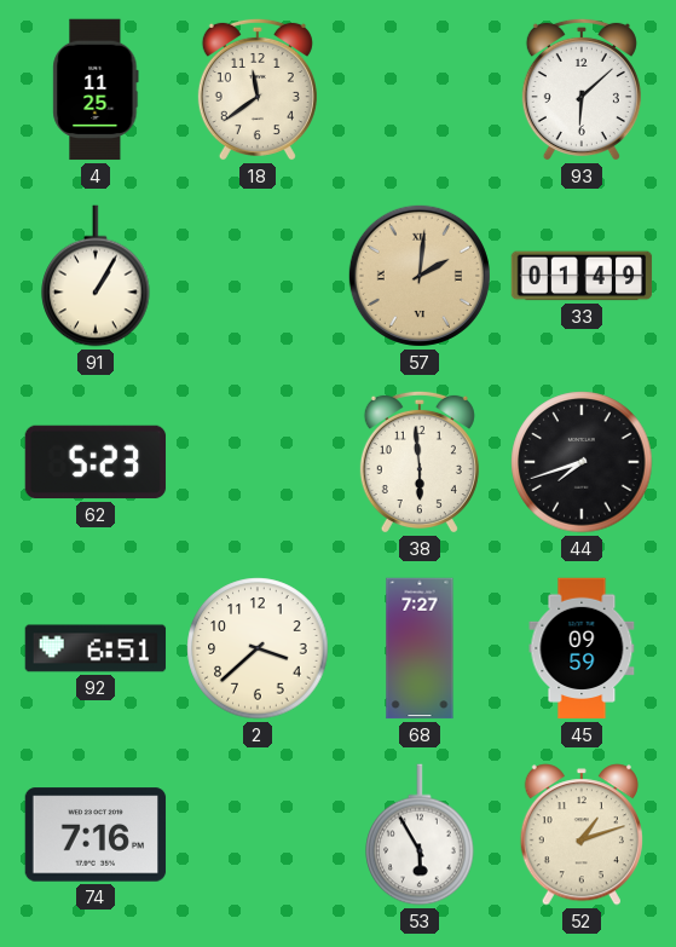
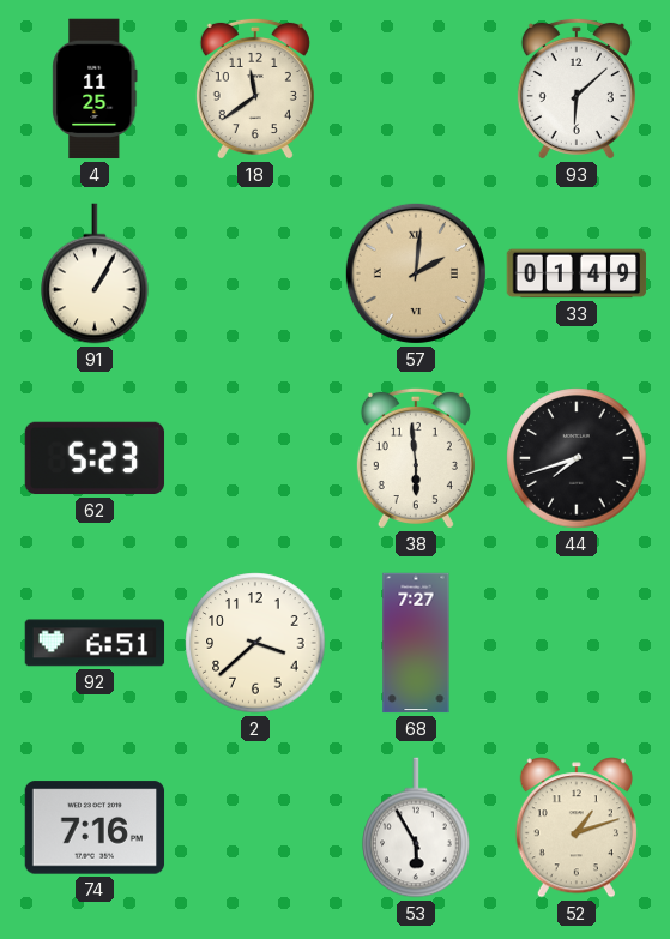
45: 09:59 -> none (582, 648)
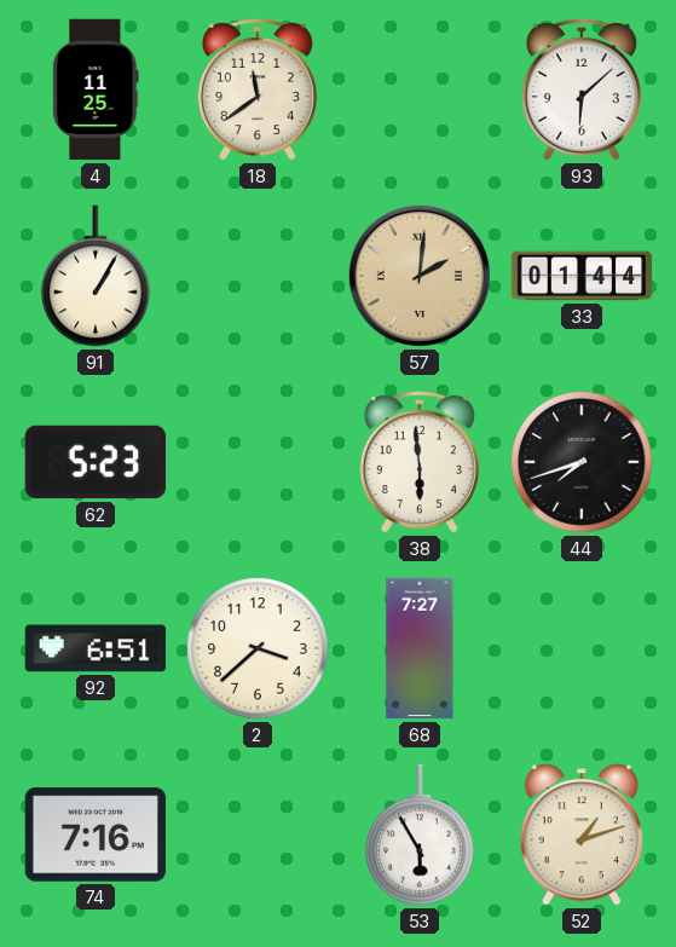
33: 01:49 -> 01:44 (582, 276)
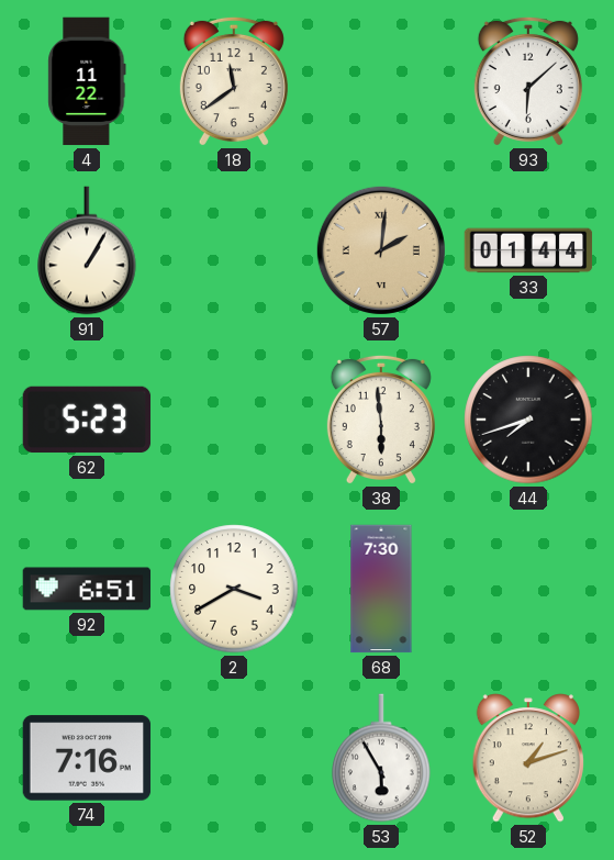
4: 11:25 -> 11:22 (87, 81)
2: 3:38 -> 3:40 (234, 589)
68: 7:27 -> 7:30 (381, 589)
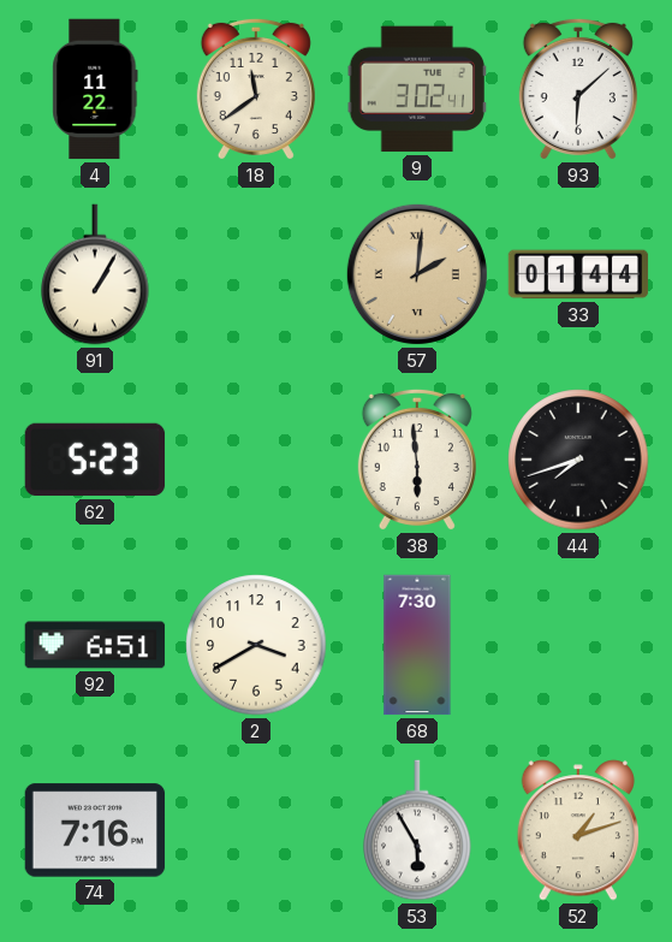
9: none -> 3:02 (416, 89)
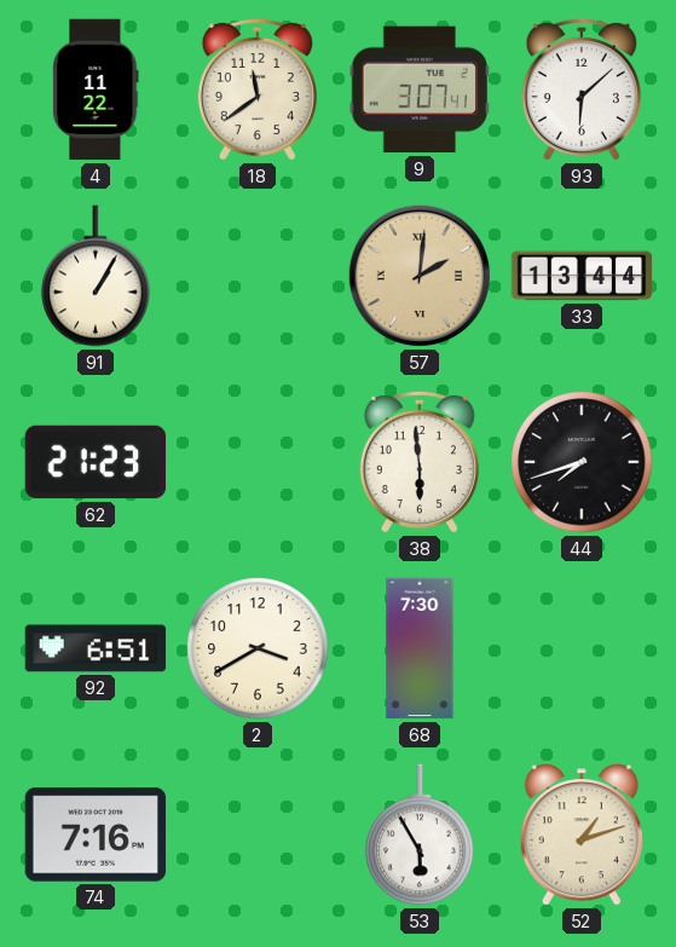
9: 3:02 -> 3:07 (418, 89)
33: 01:44 -> 13:44 (582, 276)
62: 5:23 -> 21:23 (96, 462)
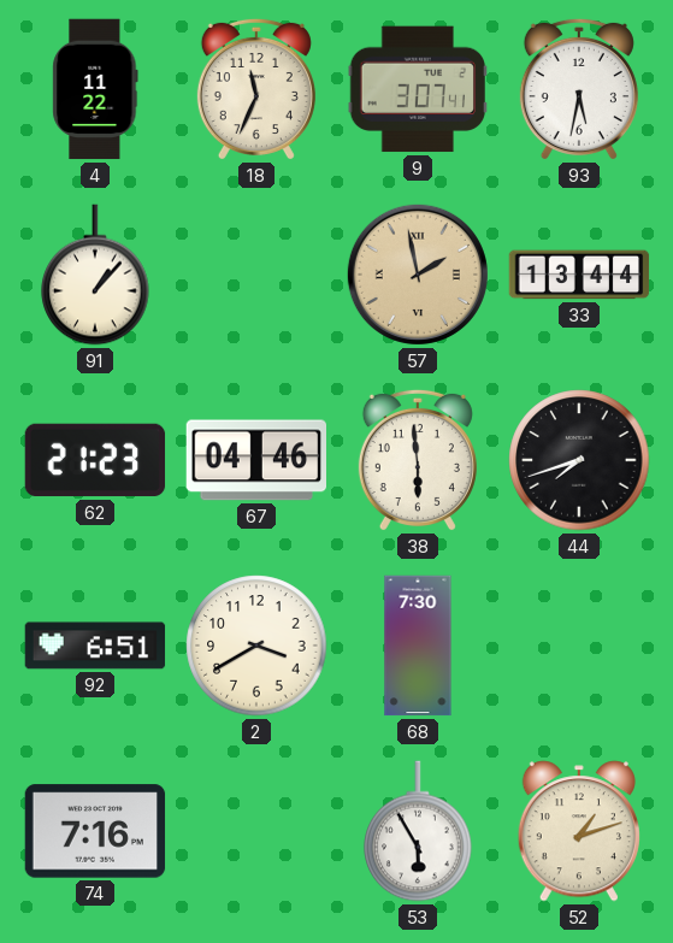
18: 11:39 -> 11:34 (256, 89)
93: 6:08 -> 5:32 (579, 89)
91: 1:05 -> 1:07 (95, 275)
57: 2:01 -> 1:58 (418, 275)
67: none -> 04:46 (256, 460)
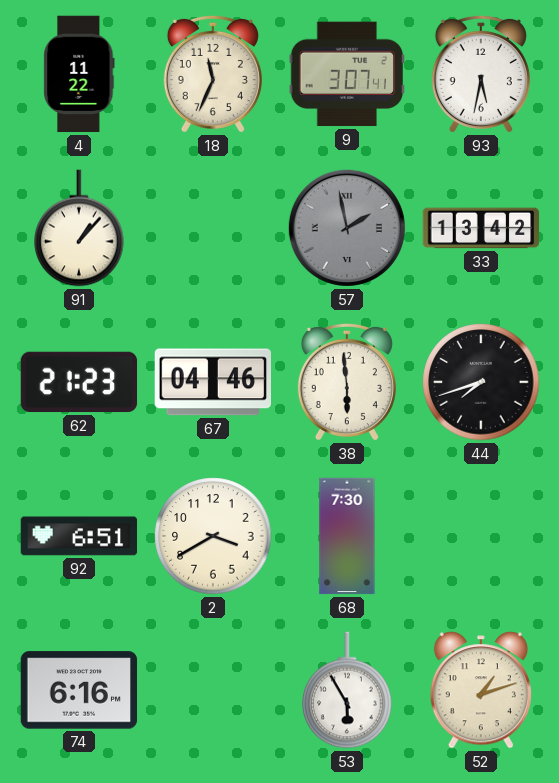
57 dial: champagne -> grey (347, 228)
33: 13:44 -> 13:42 (481, 228)
74: 7:16 -> 6:16 (79, 690)
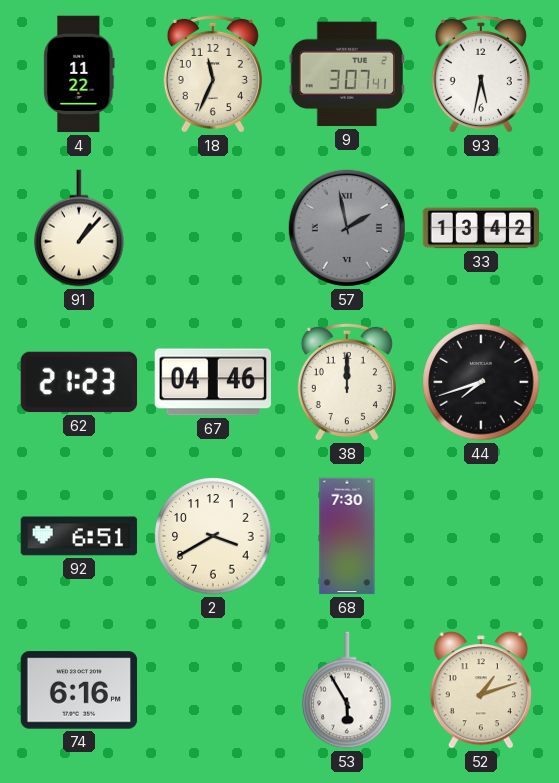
38: 5:59 -> 12:00 (347, 382)
